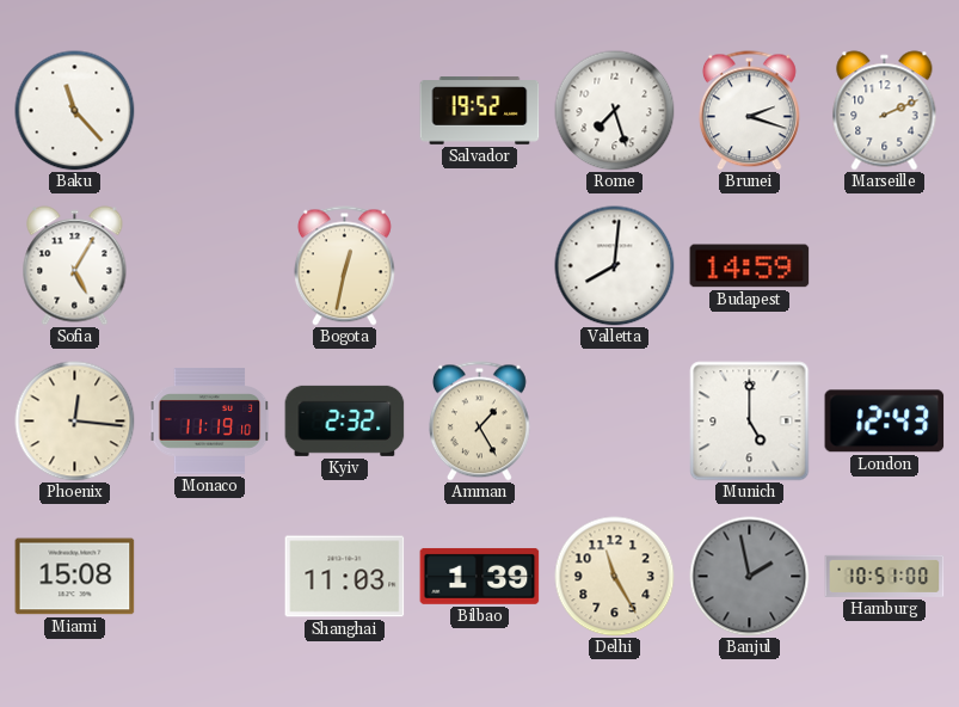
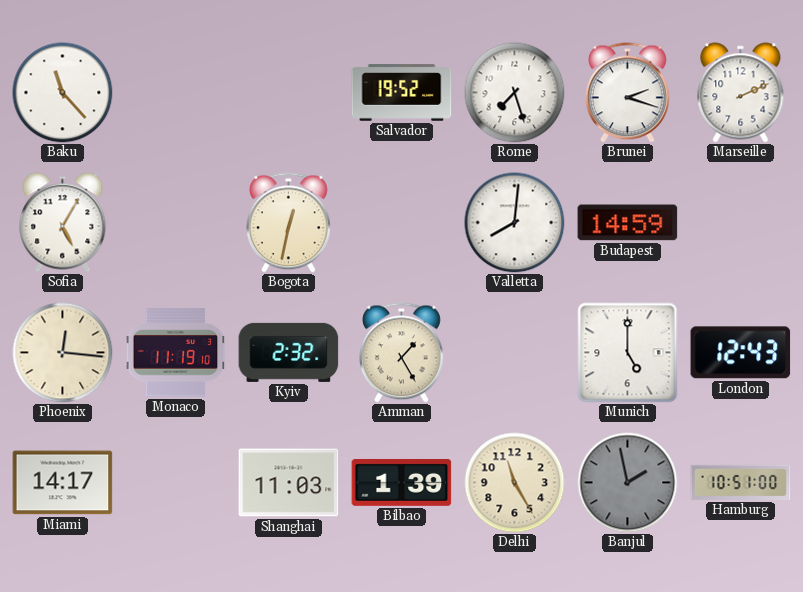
Miami: 15:08 -> 14:17 (63, 483)
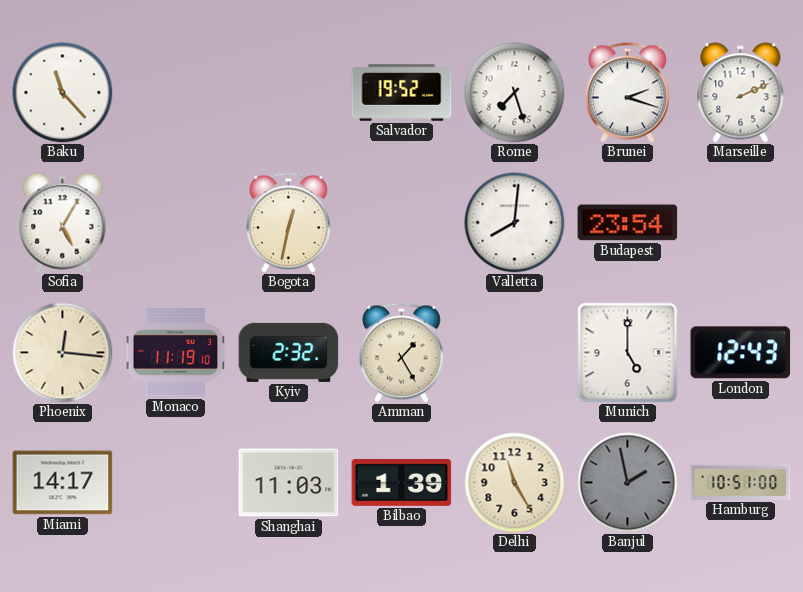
Budapest: 14:59 -> 23:54 (628, 223)
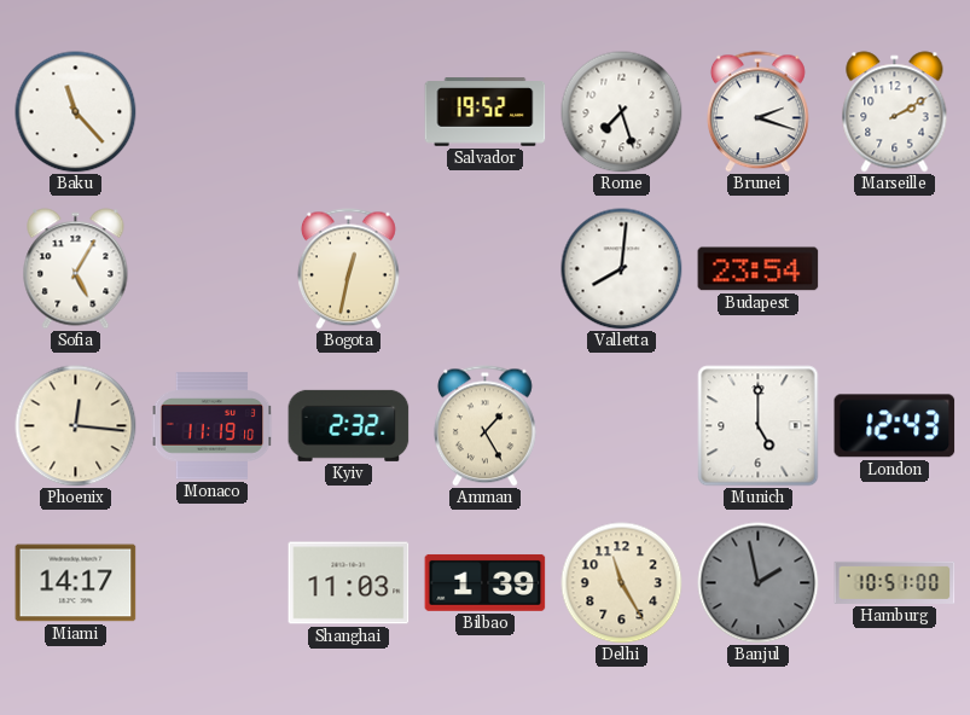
Marseille: 2:11 -> 2:10 (895, 112)
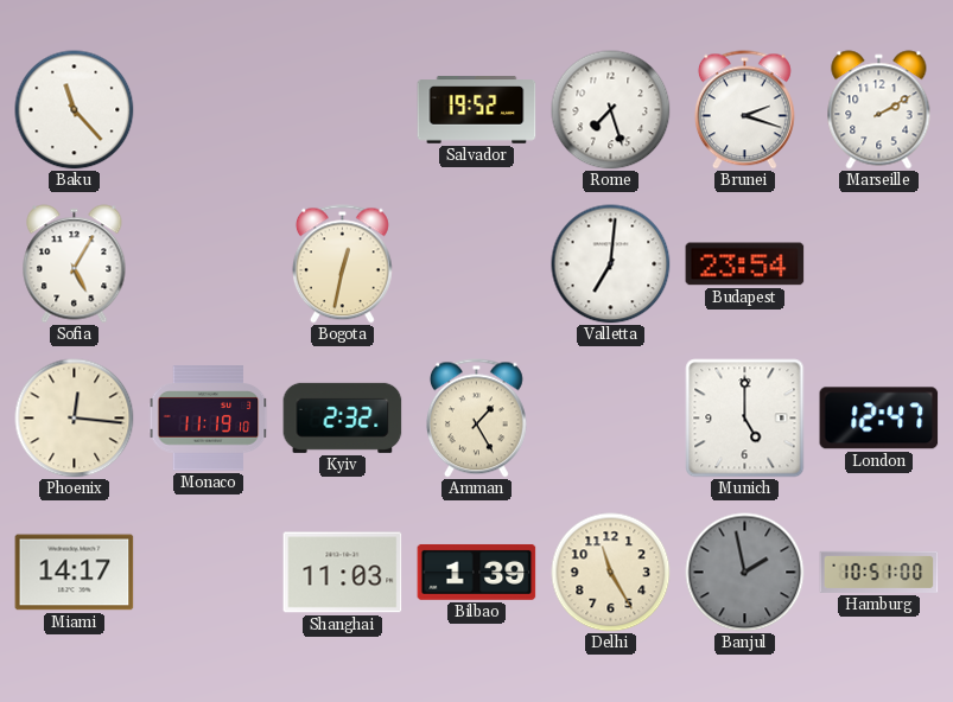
Valletta: 8:01 -> 7:01 (611, 264)
London: 12:43 -> 12:47 (879, 419)
